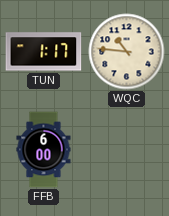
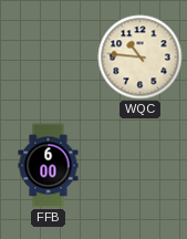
TUN: 1:17 -> none (44, 52)
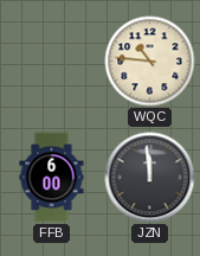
JZN: none -> 11:59 (150, 178)
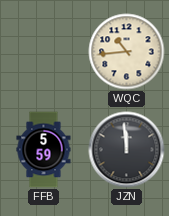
WQC: 10:46 -> 10:44 (127, 52)
FFB: 6:00 -> 5:59 (44, 150)
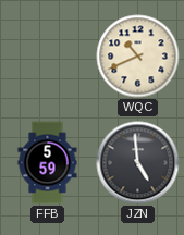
WQC: 10:44 -> 10:41 (138, 57)
JZN: 11:59 -> 4:59 (138, 163)
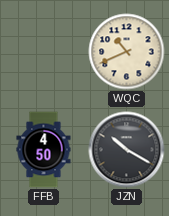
FFB: 5:59 -> 4:50 (44, 150)
JZN: 4:59 -> 10:20 (127, 150)
